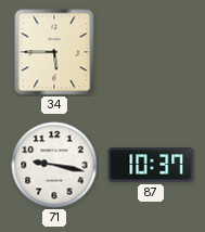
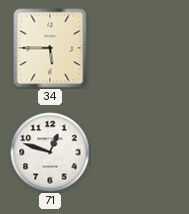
71: 9:17 -> 12:48 (50, 152)
87: 10:37 -> none (151, 165)
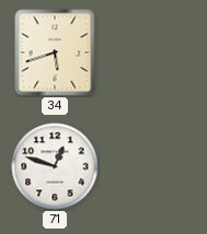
34: 5:45 -> 5:42 (55, 52)
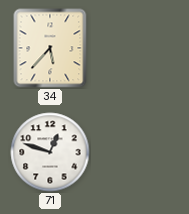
34: 5:42 -> 5:37 (50, 48)
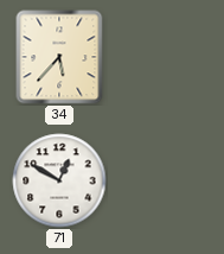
71: 12:48 -> 12:50 (59, 180)
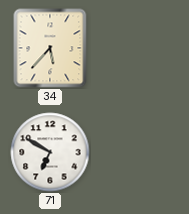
71: 12:50 -> 6:50 (50, 152)
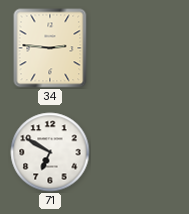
34: 5:37 -> 2:46 (50, 48)
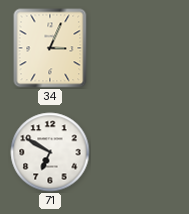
34: 2:46 -> 3:04 (50, 48)
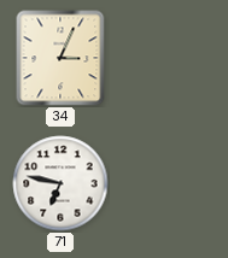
71: 6:50 -> 6:47 (60, 183)
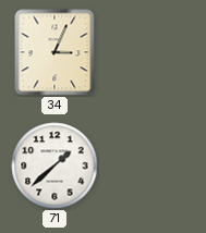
71: 6:47 -> 1:38 (54, 165)
